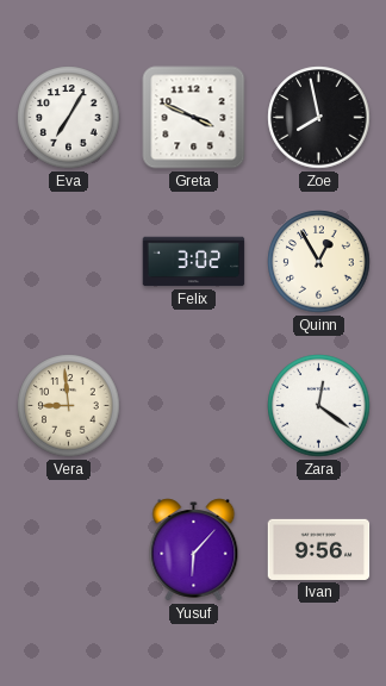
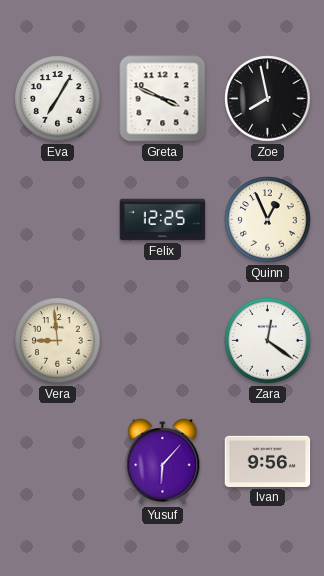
Felix: 3:02 -> 12:25 (163, 220)
Quinn: 12:55 -> 12:56 (268, 220)
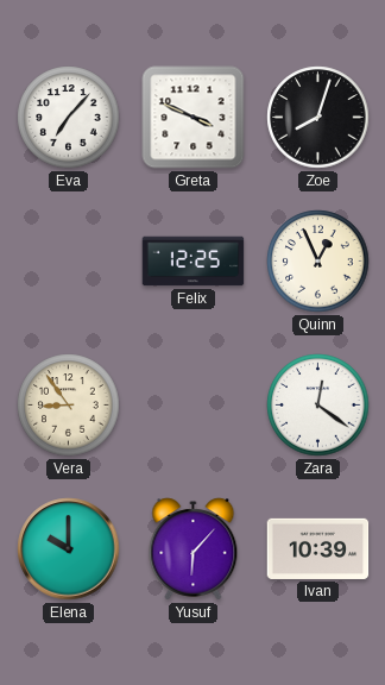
Eva: 7:05 -> 7:07 (69, 118)
Zoe: 7:58 -> 8:03 (318, 118)
Vera: 8:59 -> 8:54 (69, 406)
Elena: none -> 10:00 (69, 549)
Ivan: 9:56 -> 10:39 (318, 548)
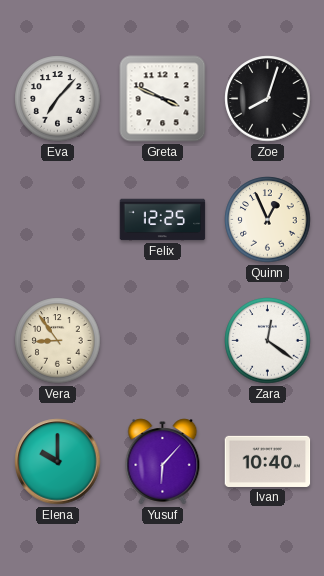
Ivan: 10:39 -> 10:40 (268, 461)
